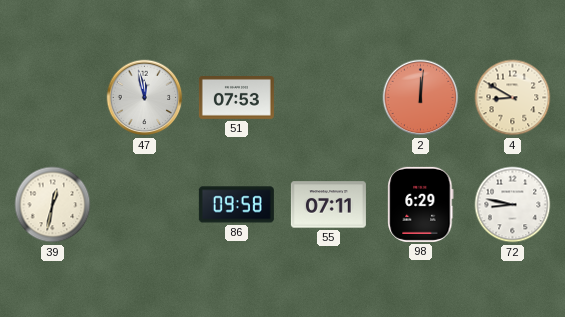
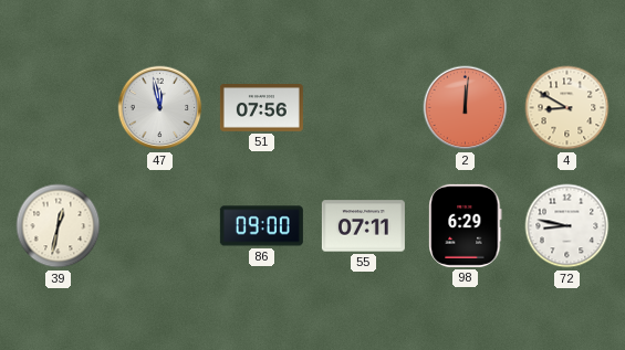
51: 07:53 -> 07:56 (261, 108)
86: 09:58 -> 09:00 (261, 226)
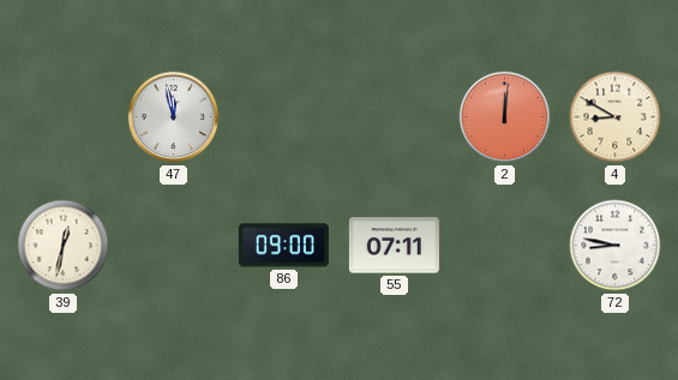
51: 07:56 -> none (261, 108)
98: 6:29 -> none (466, 225)
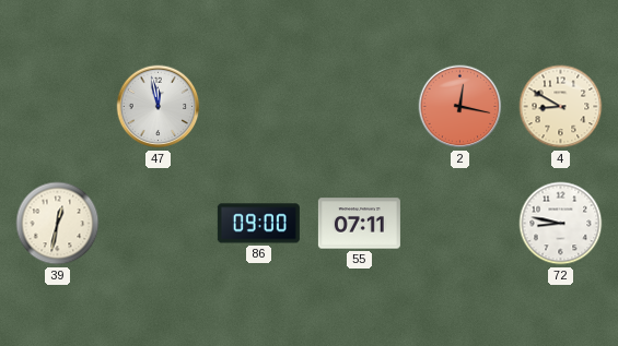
2: 12:01 -> 12:17 (460, 107)
